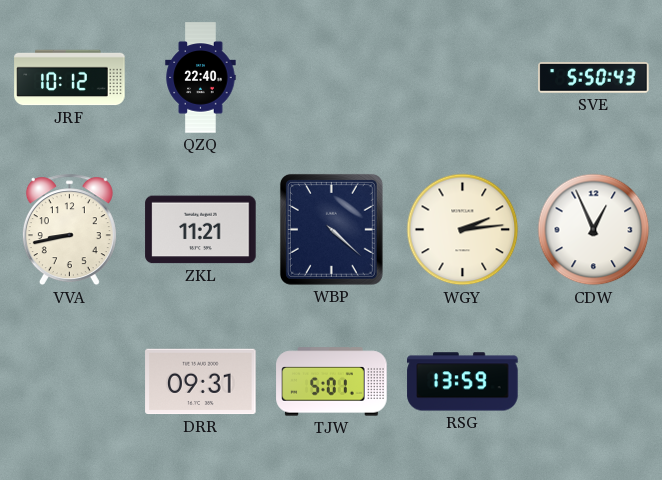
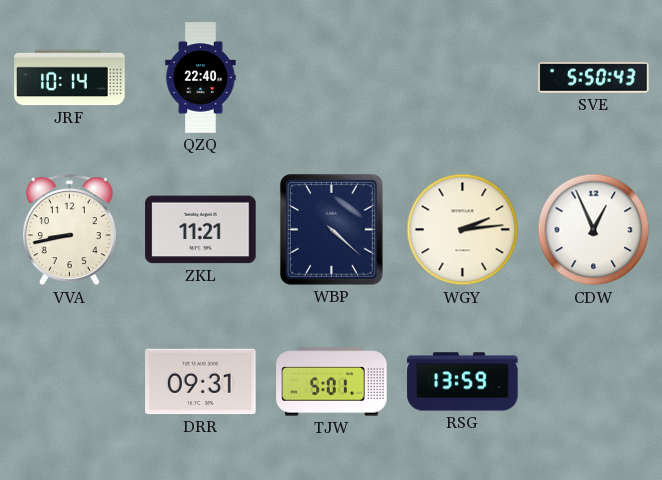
JRF: 10:12 -> 10:14 (70, 78)
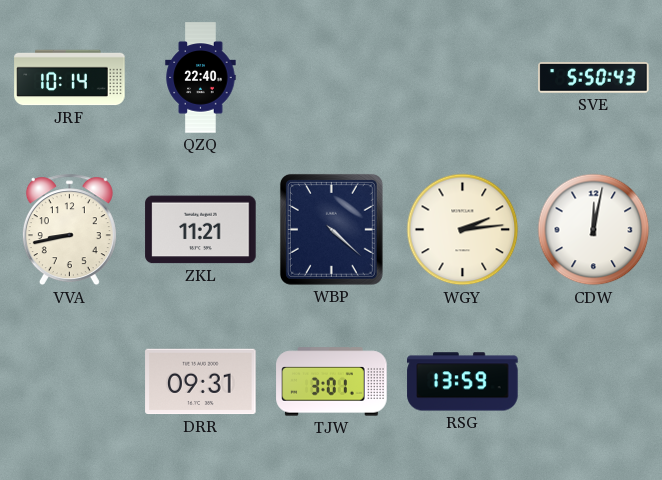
CDW: 12:56 -> 12:02 (594, 230)
TJW: 5:01 -> 3:01 (332, 382)
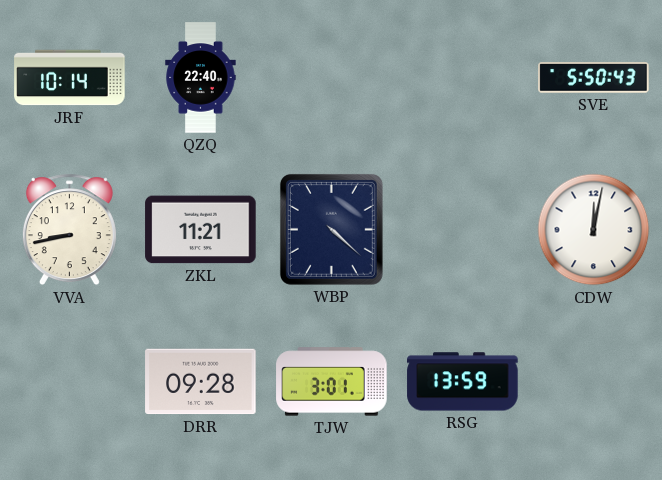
WGY: 2:14 -> none (463, 230)
DRR: 09:31 -> 09:28 (201, 382)
